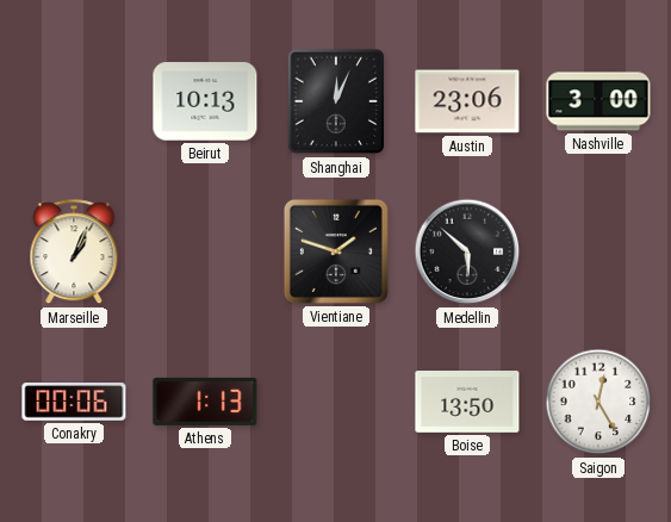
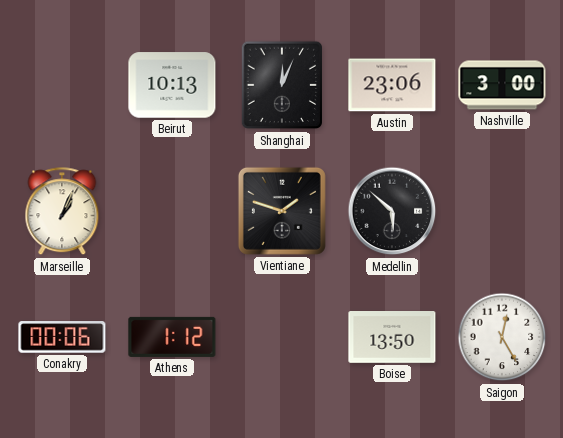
Athens: 1:13 -> 1:12 (172, 337)
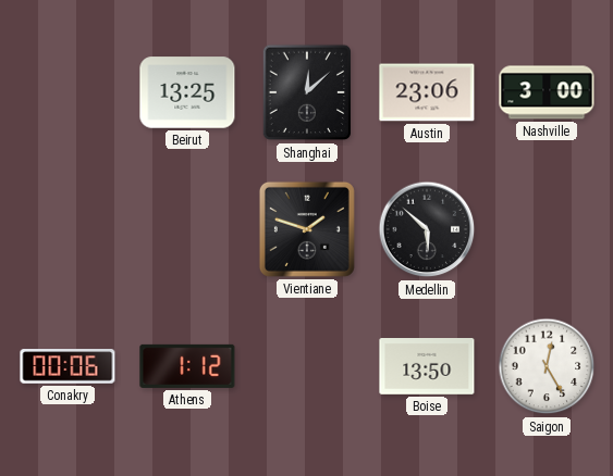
Beirut: 10:13 -> 13:25 (187, 92)
Shanghai: 12:04 -> 12:08 (307, 92)
Marseille: 1:04 -> none (62, 212)
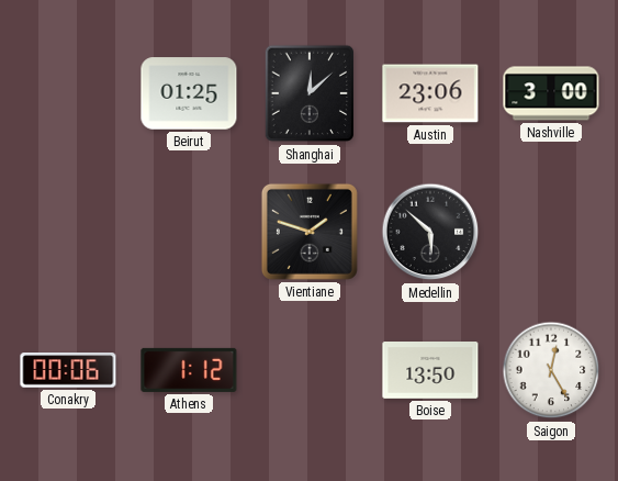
Beirut: 13:25 -> 01:25 (189, 93)
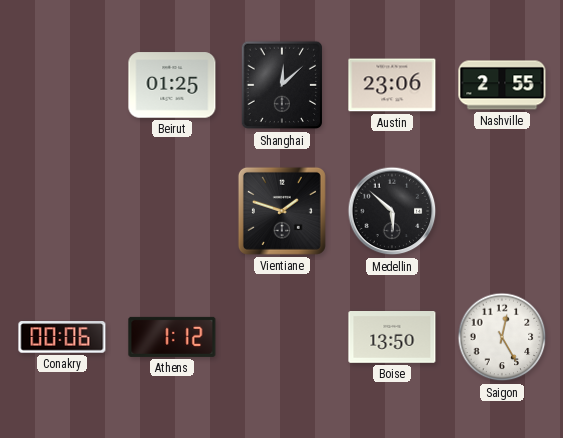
Nashville: 3:00 -> 2:55 (502, 85)
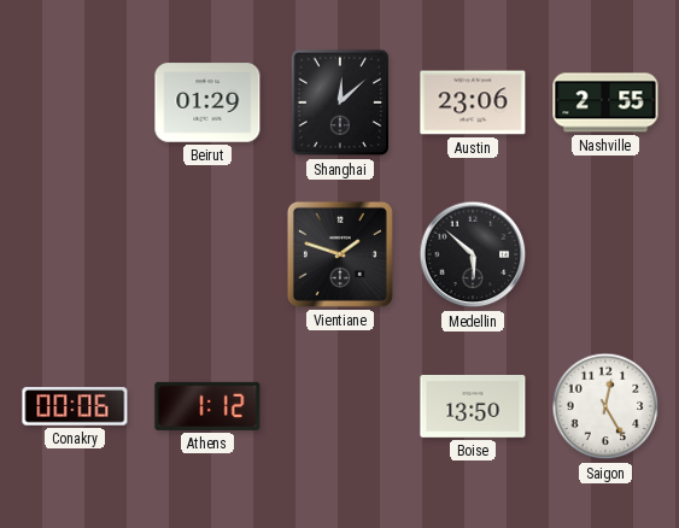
Beirut: 01:25 -> 01:29 (207, 102)
